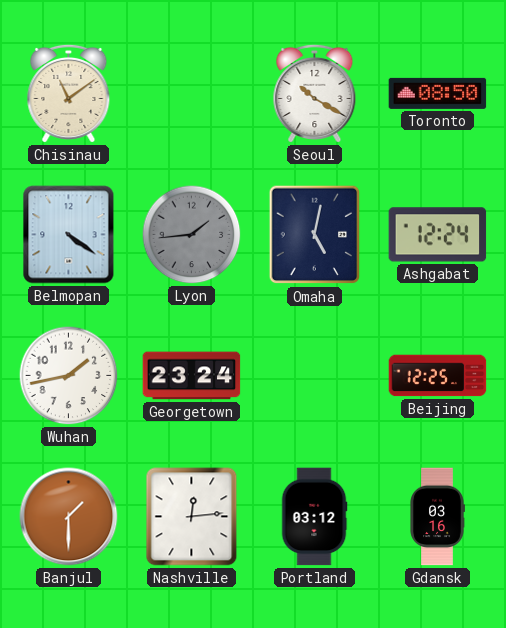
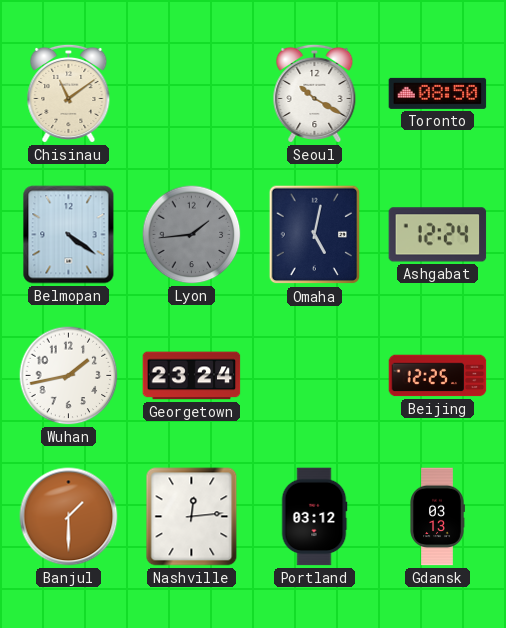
Gdansk: 03:16 -> 03:13 (437, 517)
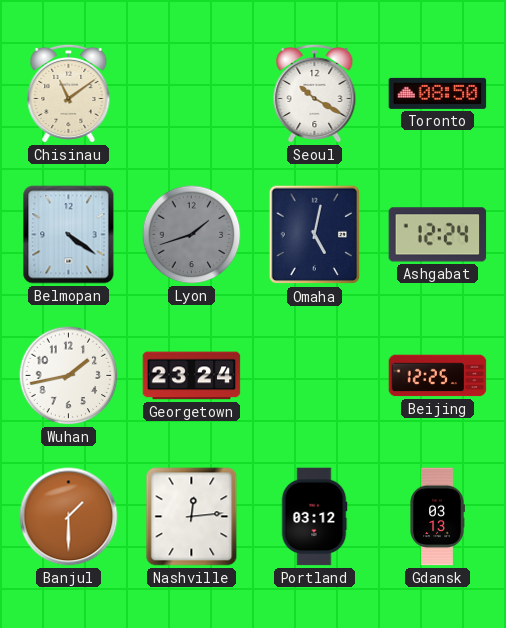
Lyon: 1:44 -> 1:42 (192, 235)
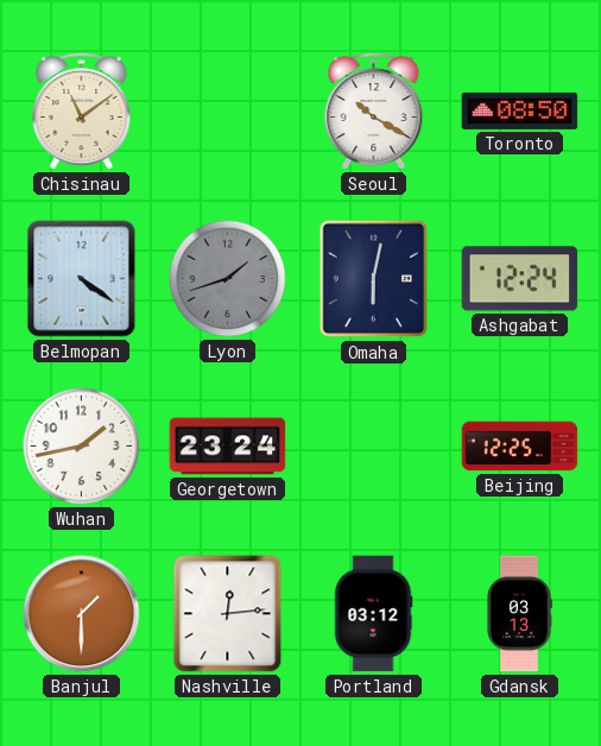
Omaha: 5:02 -> 6:02 (374, 279)
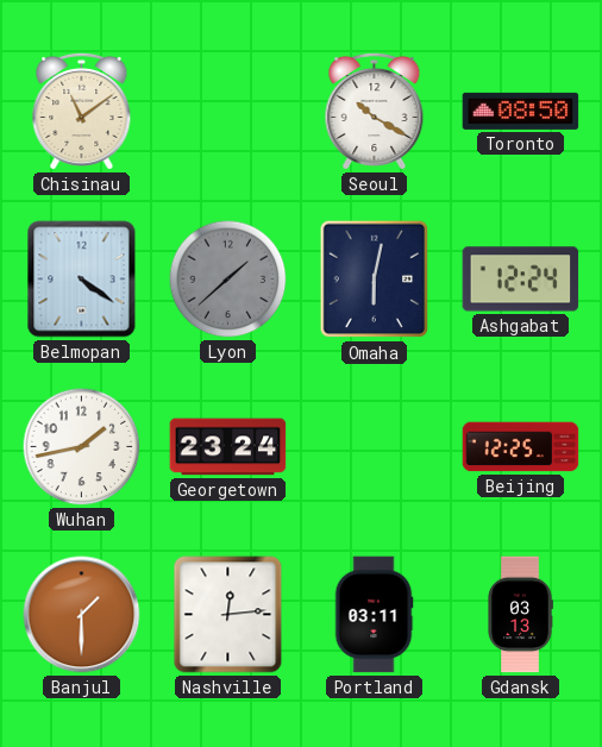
Lyon: 1:42 -> 1:38 (228, 280)
Portland: 03:12 -> 03:11 (374, 615)
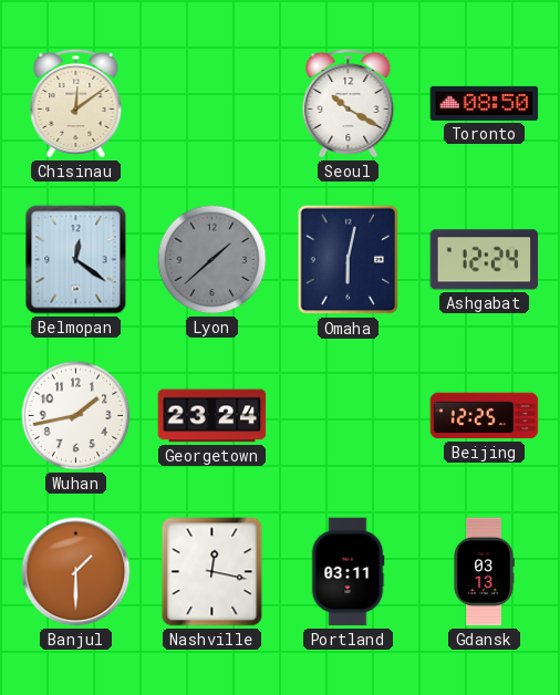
Chisinau: 11:09 -> 12:09 (76, 103)
Belmopan: 4:21 -> 12:21 (76, 260)
Nashville: 12:14 -> 12:17 (212, 572)
